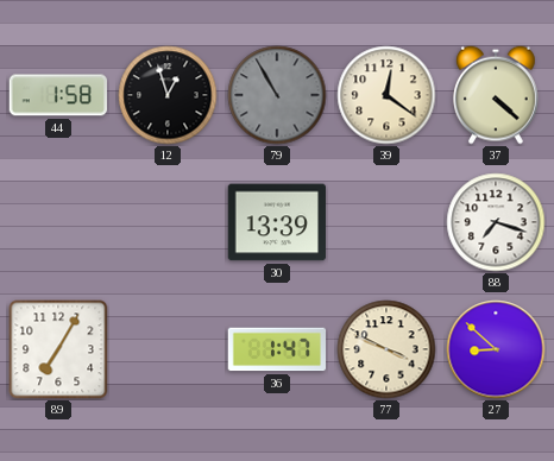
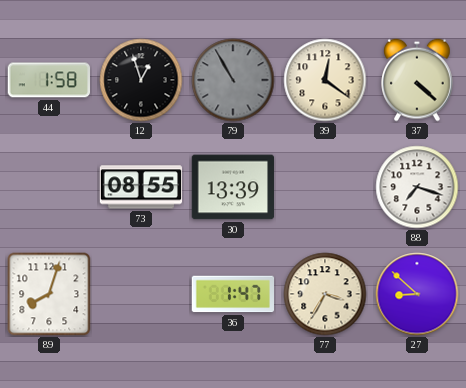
73: none -> 08:55 (141, 187)
89: 7:05 -> 8:03 (49, 294)
77: 3:49 -> 3:35 (325, 294)
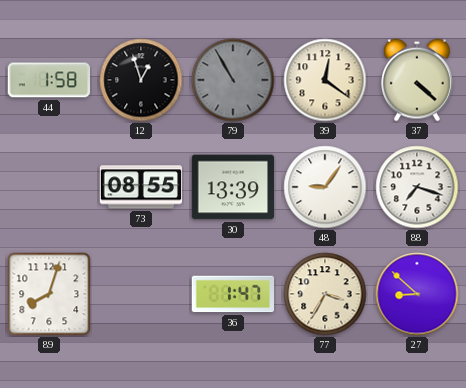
48: none -> 9:06 (325, 187)
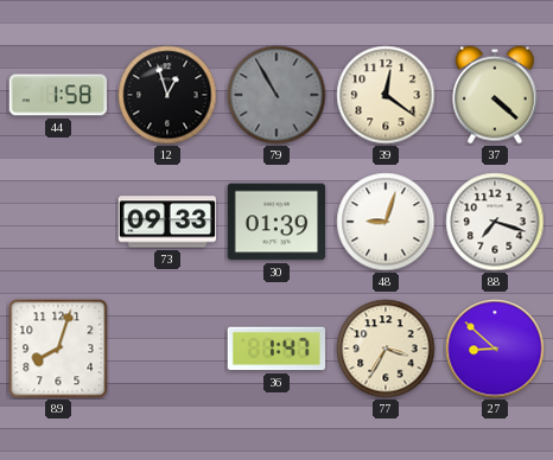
73: 08:55 -> 09:33 (167, 222)
30: 13:39 -> 01:39 (276, 222)
48: 9:06 -> 9:03 (386, 222)
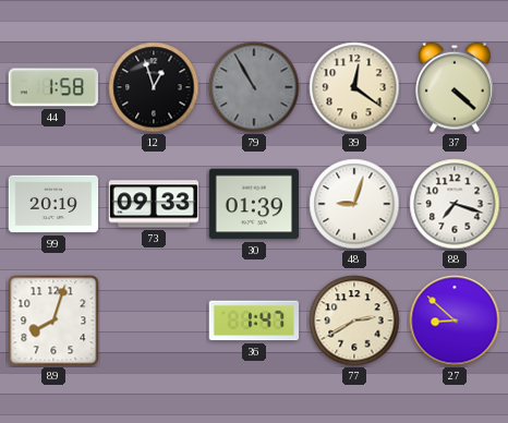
99: none -> 20:19 (53, 204)
77: 3:35 -> 2:40 (354, 321)
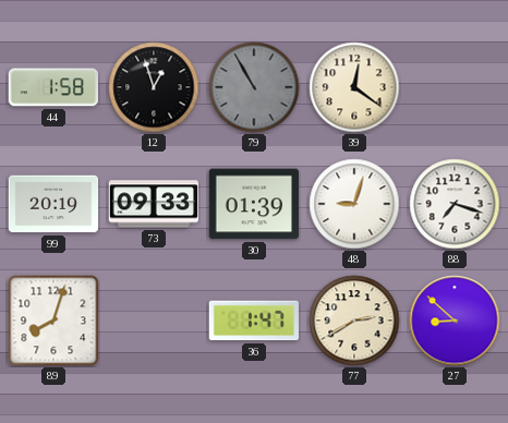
37: 4:22 -> none (456, 87)
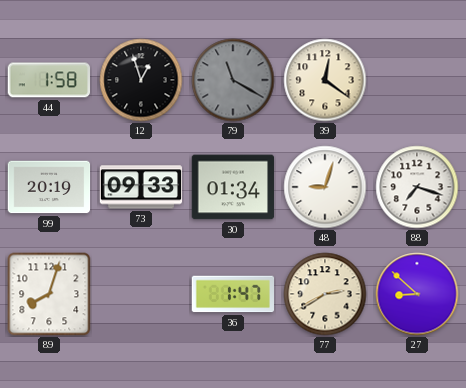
79: 10:55 -> 11:20 (233, 80)
30: 01:39 -> 01:34 (233, 187)
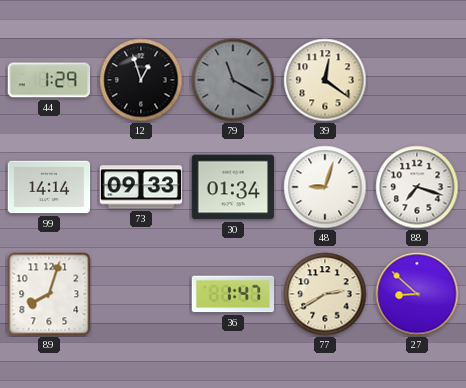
44: 1:58 -> 1:29 (48, 80)
99: 20:19 -> 14:14 (49, 187)
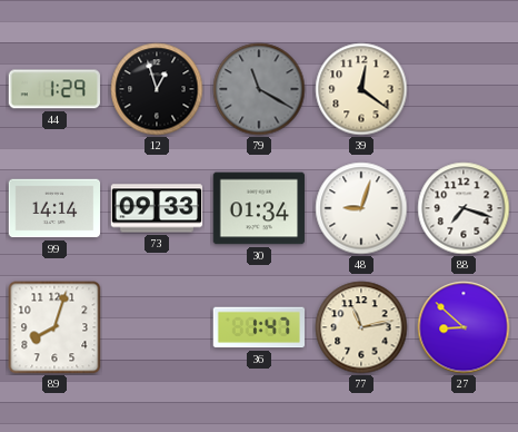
77: 2:40 -> 11:13 (361, 327)
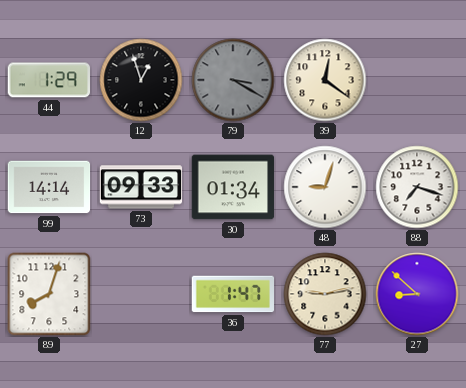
79: 11:20 -> 3:20 (233, 80)
77: 11:13 -> 9:13 (325, 294)
